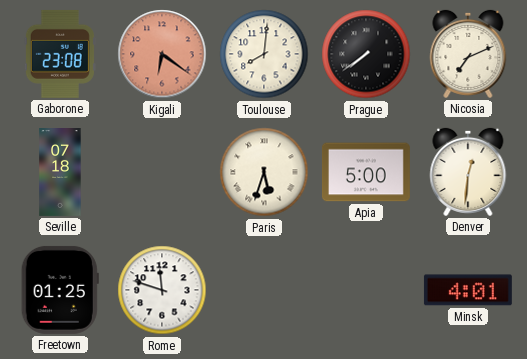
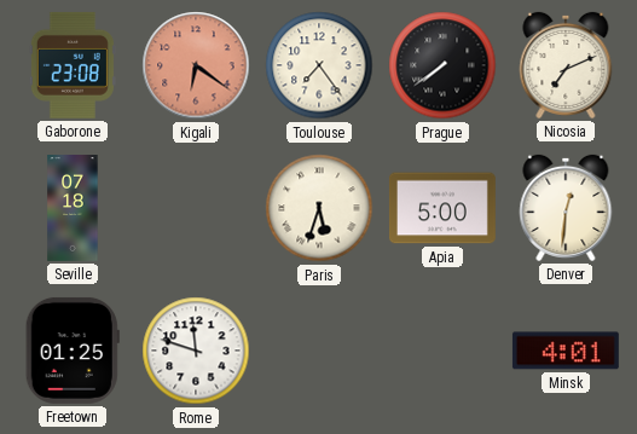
Toulouse: 8:01 -> 7:24 (319, 65)
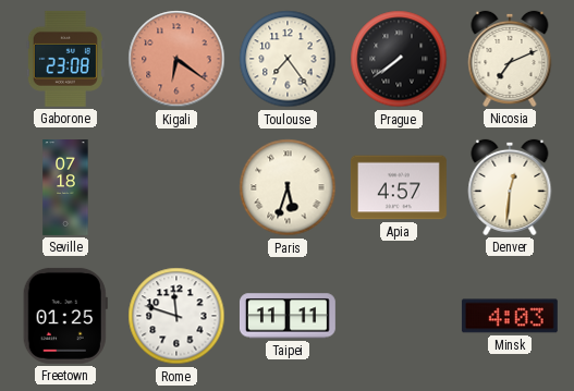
Apia: 5:00 -> 4:57 (399, 187)
Taipei: none -> 11:11 (288, 316)
Minsk: 4:01 -> 4:03 (510, 316)
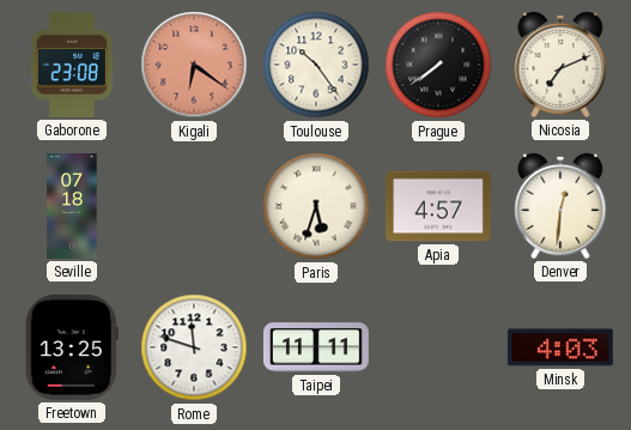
Toulouse: 7:24 -> 10:24 (316, 65)
Freetown: 01:25 -> 13:25 (72, 347)
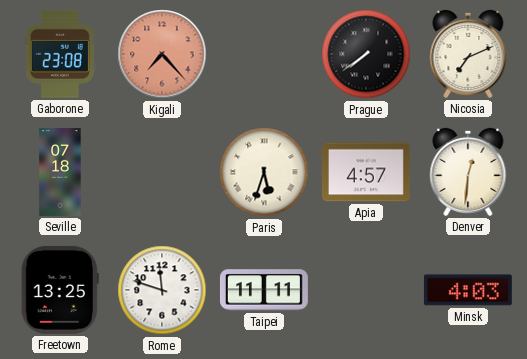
Kigali: 6:21 -> 7:23 (162, 54)
Toulouse: 10:24 -> none (316, 65)
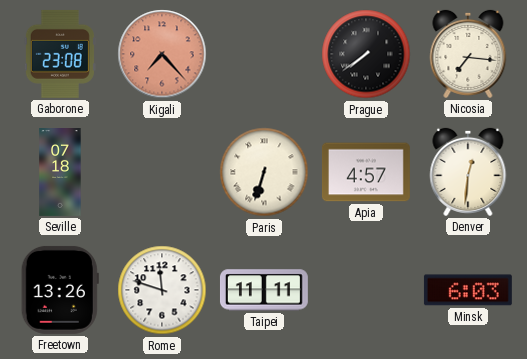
Nicosia: 7:11 -> 7:16 (468, 54)
Paris: 5:33 -> 6:33 (264, 172)
Freetown: 13:25 -> 13:26 (60, 290)
Minsk: 4:03 -> 6:03 (468, 290)
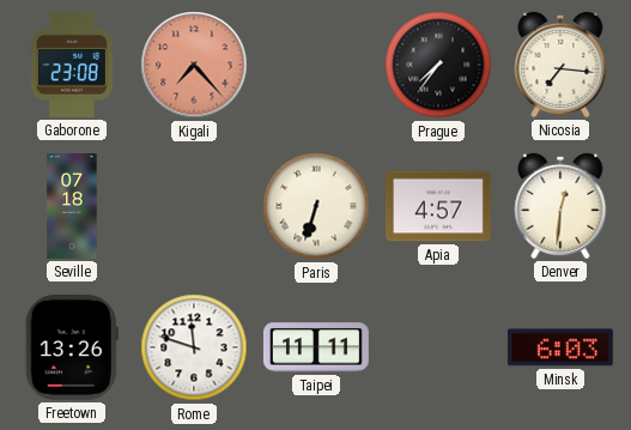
Prague: 7:39 -> 7:36 (438, 65)
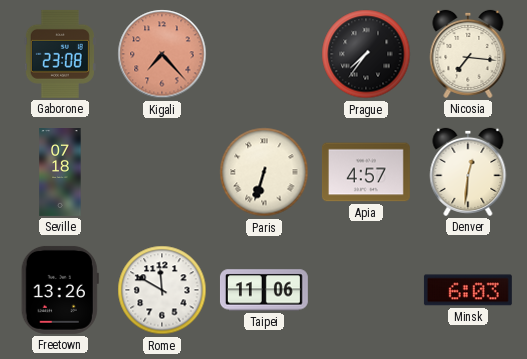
Rome: 11:48 -> 11:50 (162, 290)
Taipei: 11:11 -> 11:06 (264, 290)
